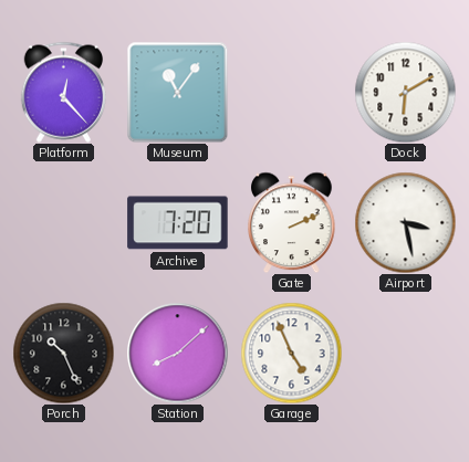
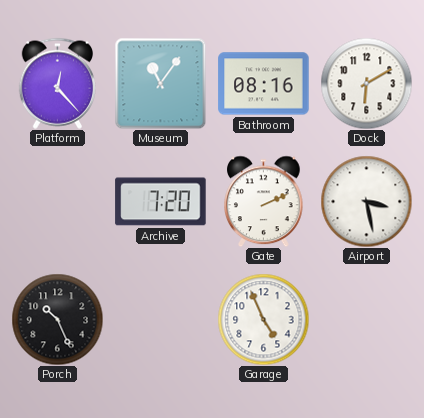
Bathroom: none -> 08:16 (264, 84)
Station: 8:08 -> none (177, 353)
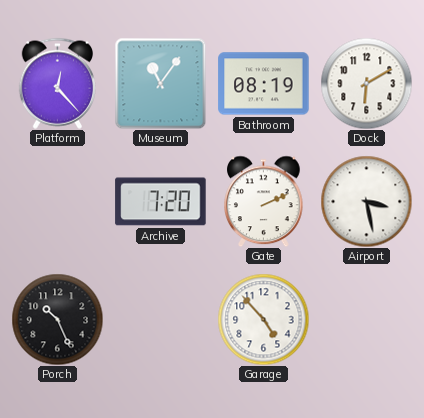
Bathroom: 08:16 -> 08:19 (264, 84)
Garage: 4:56 -> 4:53 (263, 319)
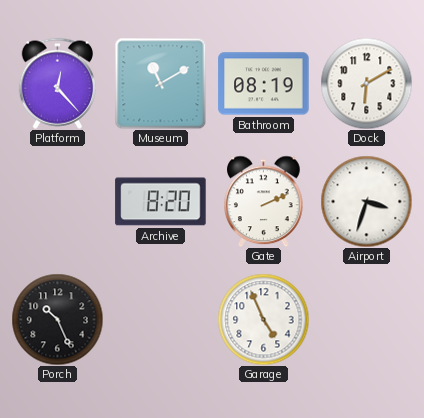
Museum: 11:06 -> 11:10 (160, 83)
Archive: 7:20 -> 8:20 (161, 202)
Airport: 3:28 -> 3:33 (366, 201)
Garage: 4:53 -> 4:56 (263, 319)
